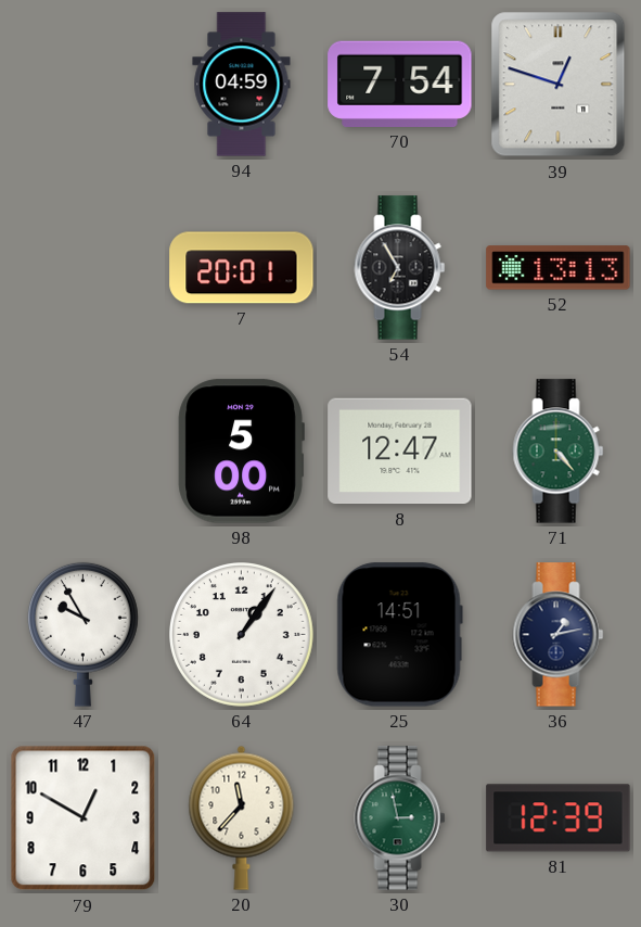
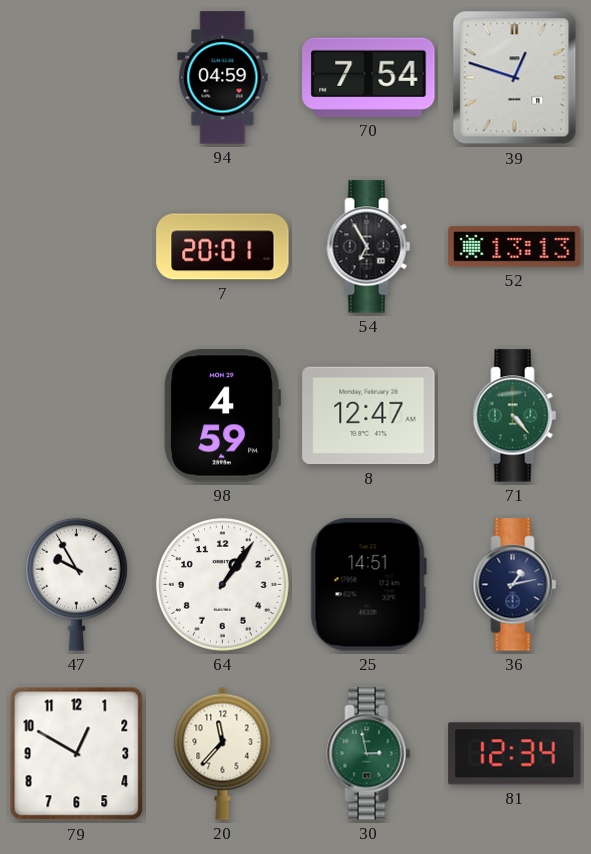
98: 5:00 -> 4:59 (222, 416)
81: 12:39 -> 12:34 (515, 754)
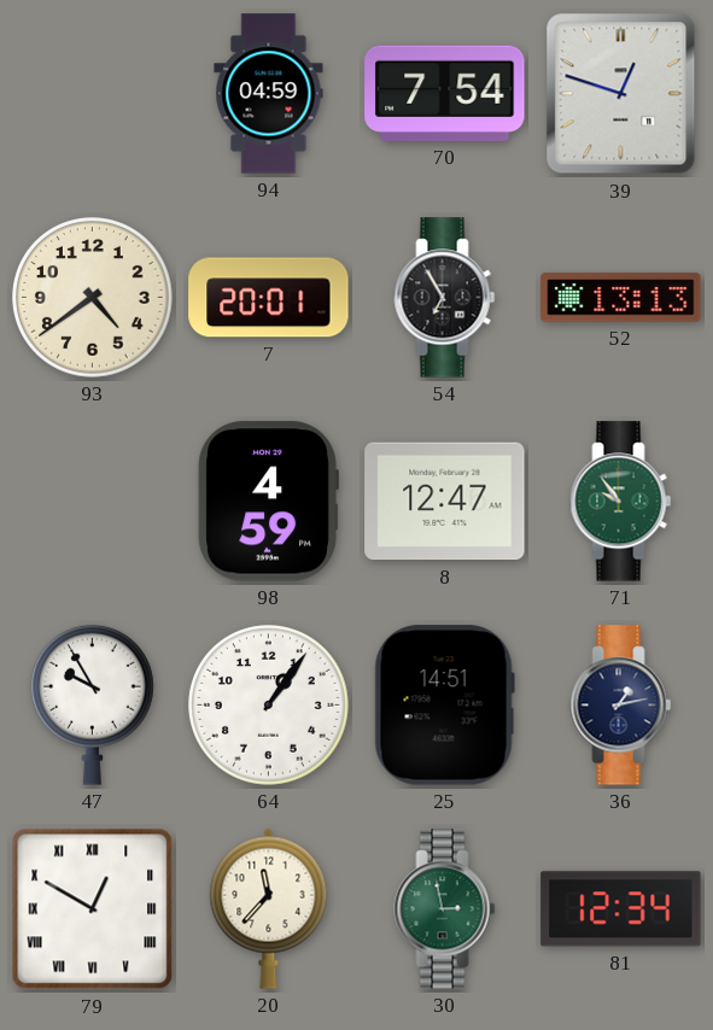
93: none -> 4:39 (93, 298)
71: 4:23 -> 9:54 (621, 502)
79 numerals: Arabic -> Roman (93, 909)
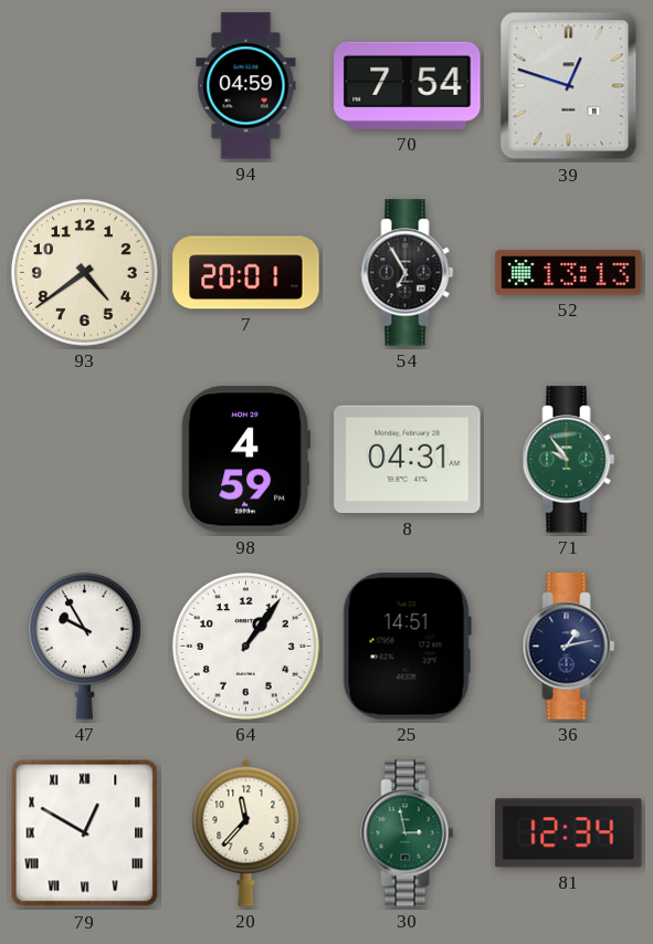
8: 12:47 -> 04:31 (408, 460)
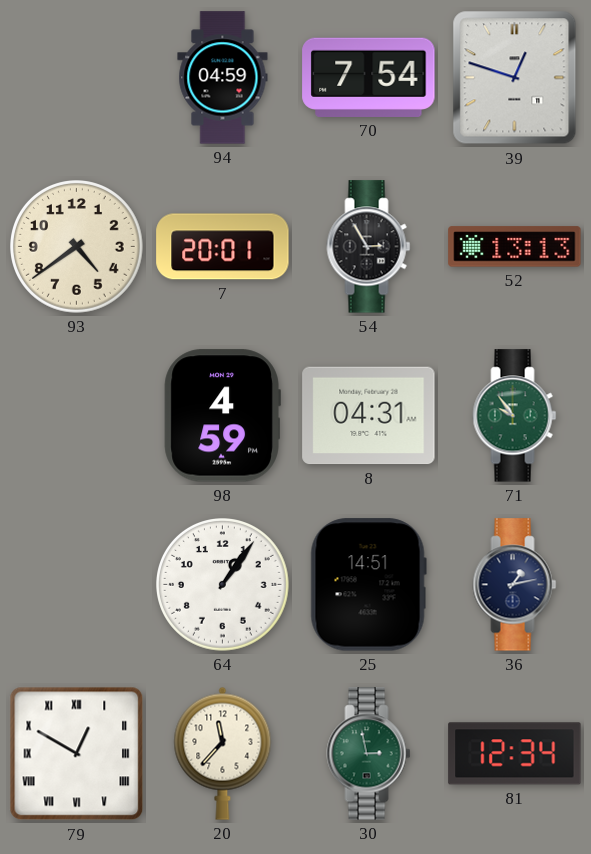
54: 6:55 -> 2:55 (369, 247)
47: 9:55 -> none (84, 646)
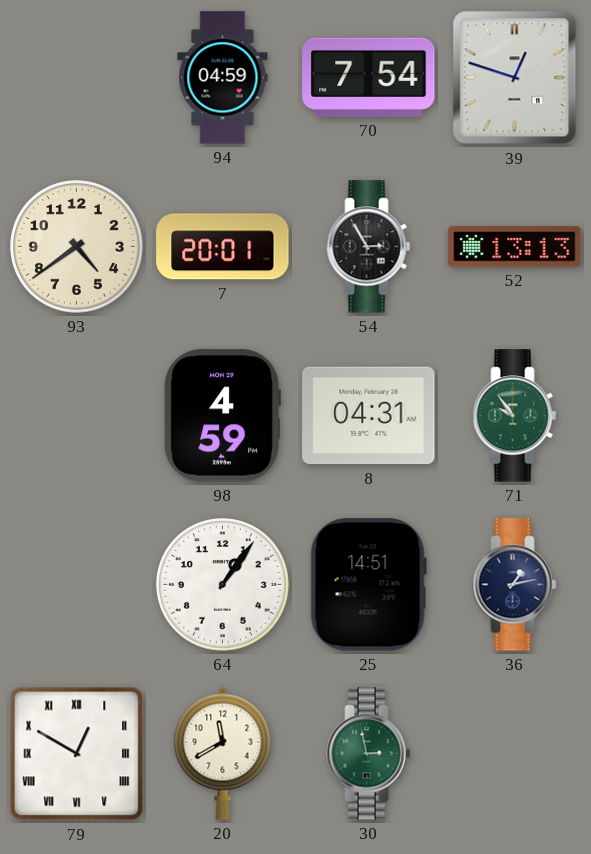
20: 11:37 -> 11:40 (223, 753)
81: 12:34 -> none (515, 754)
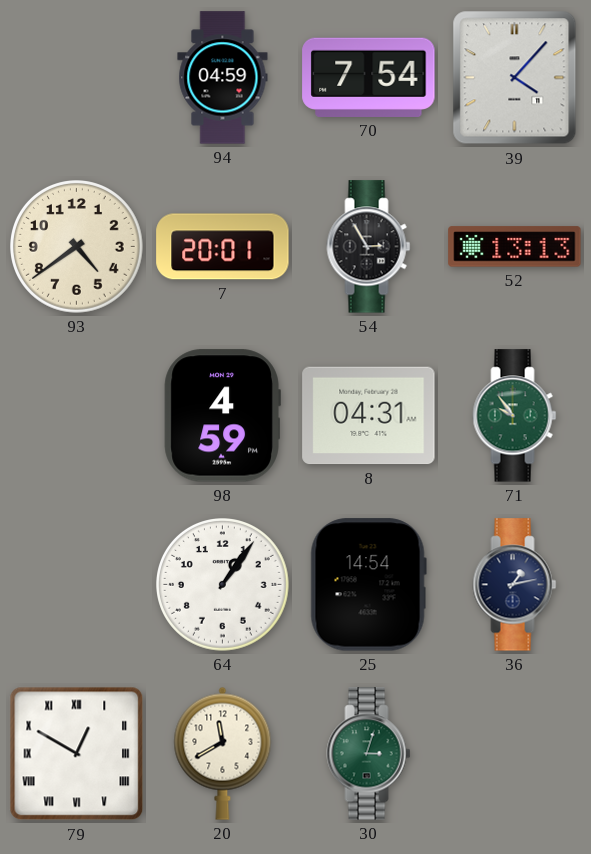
39: 12:48 -> 4:07 (515, 78)
25: 14:51 -> 14:54 (368, 585)
30: 2:58 -> 3:03 (369, 754)
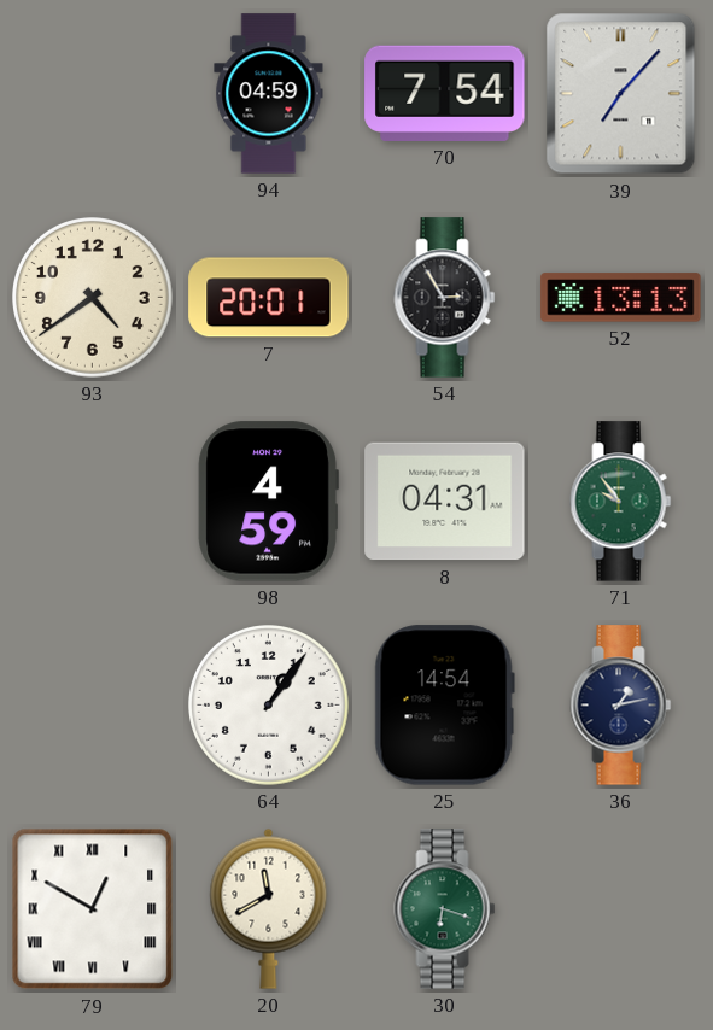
39: 4:07 -> 7:07 (621, 94)
30: 3:03 -> 6:18 (445, 909)
